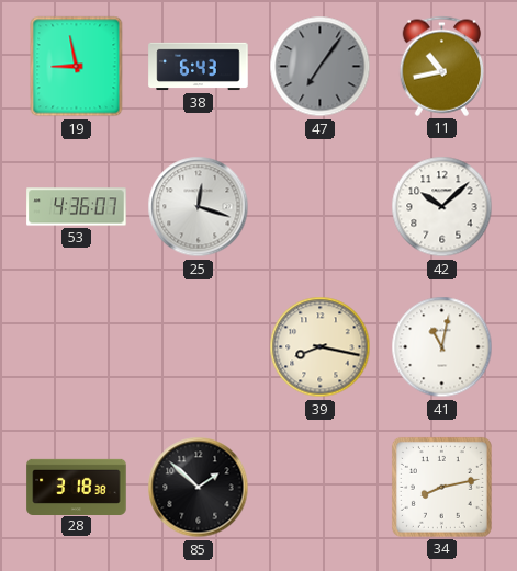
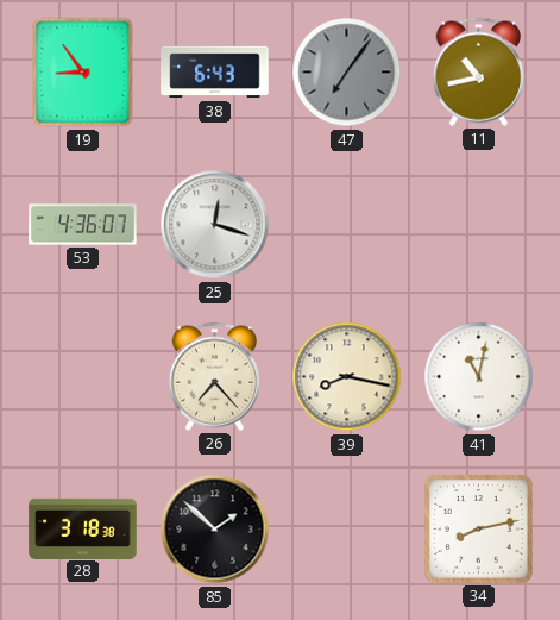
19: 8:58 -> 8:54 (83, 73)
42: 10:08 -> none (442, 207)
26: none -> 7:23 (215, 376)
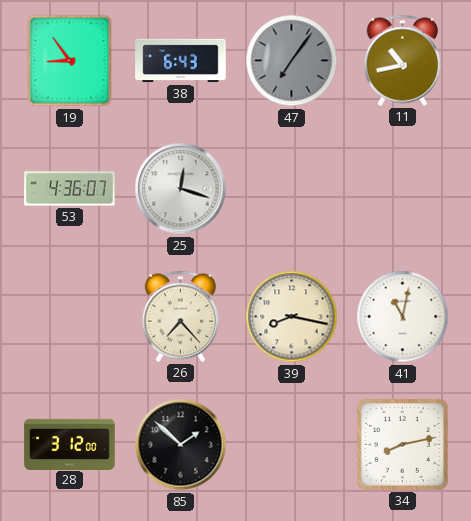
28: 3:18 -> 3:12 (70, 444)
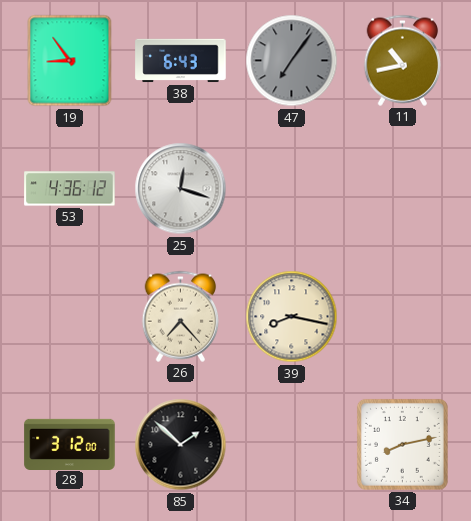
53: 4:36:07 -> 4:36:12 (70, 189)
41: 11:02 -> none (403, 317)
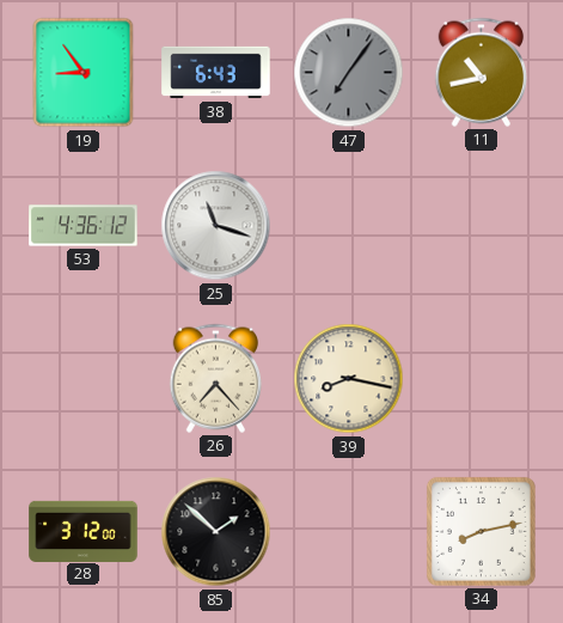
25: 12:18 -> 11:18 (216, 226)
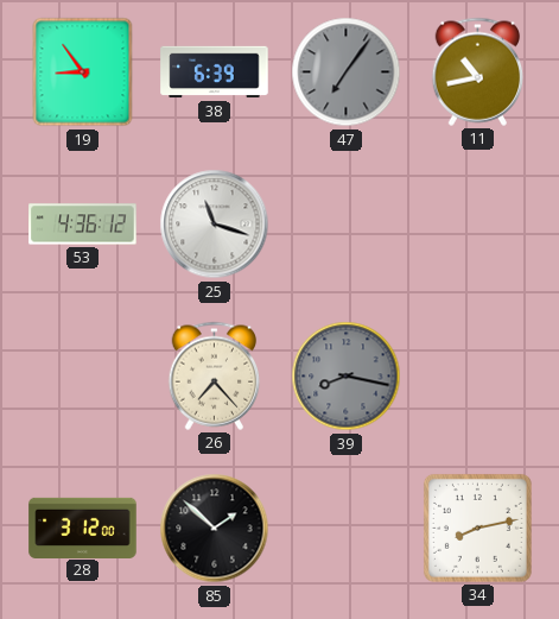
38: 6:43 -> 6:39 (215, 72)
39 dial: cream -> grey (347, 377)
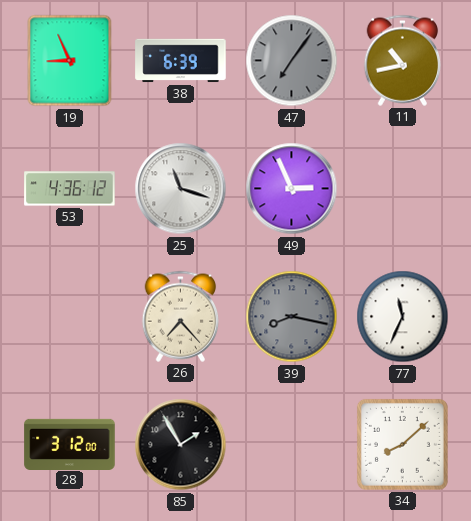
19: 8:54 -> 8:56 (70, 61)
49: none -> 2:56 (292, 189)
77: none -> 11:34 (403, 317)
85: 1:52 -> 1:55 (181, 445)
34: 8:13 -> 8:08 (402, 444)
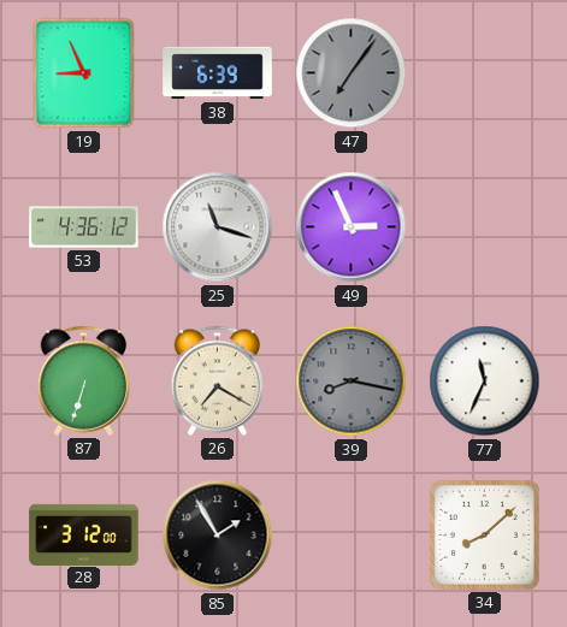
11: 10:43 -> none (403, 60)
87: none -> 6:33 (84, 380)
26: 7:23 -> 7:20 (218, 380)
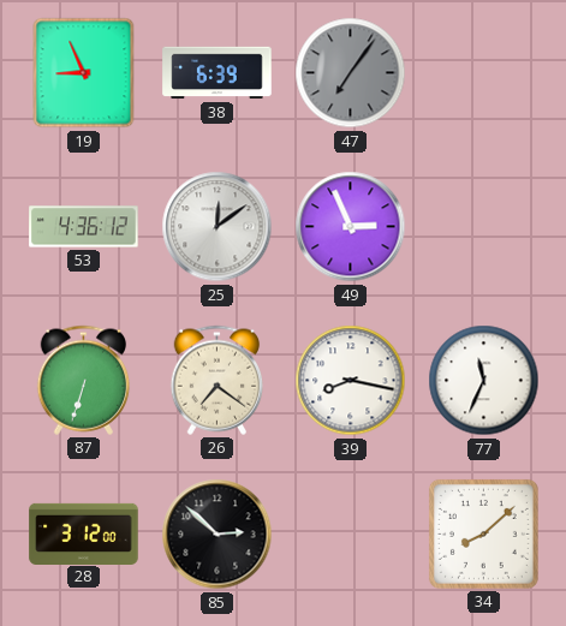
25: 11:18 -> 12:09 (218, 227)
26: 7:20 -> 7:21 (218, 380)
39 dial: grey -> white (351, 381)
85: 1:55 -> 2:52 (218, 535)
